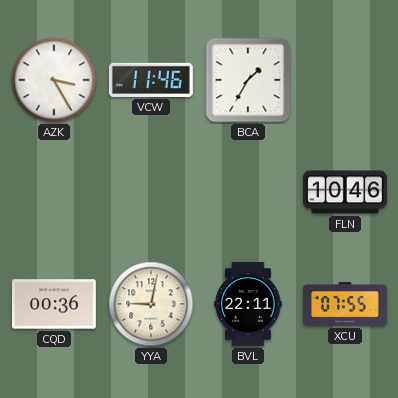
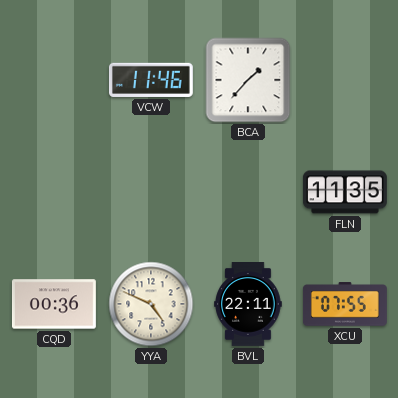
AZK: 3:25 -> none (54, 80)
BCA: 1:35 -> 1:37 (248, 80)
FLN: 10:46 -> 11:35 (345, 192)
YYA: 9:02 -> 4:49 (151, 304)
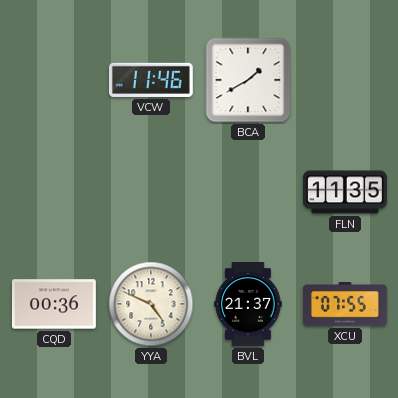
BCA: 1:37 -> 1:40 (248, 80)
BVL: 22:11 -> 21:37 (248, 305)
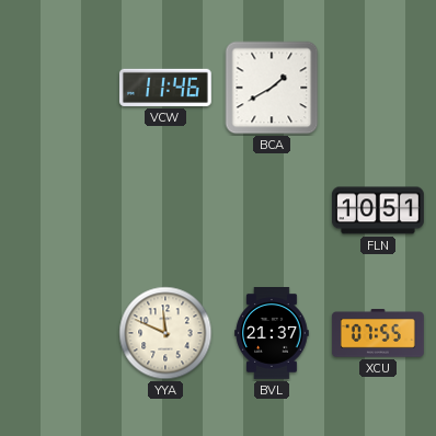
FLN: 11:35 -> 10:51 (378, 210)
CQD: 00:36 -> none (54, 304)
YYA: 4:49 -> 11:49 (165, 333)
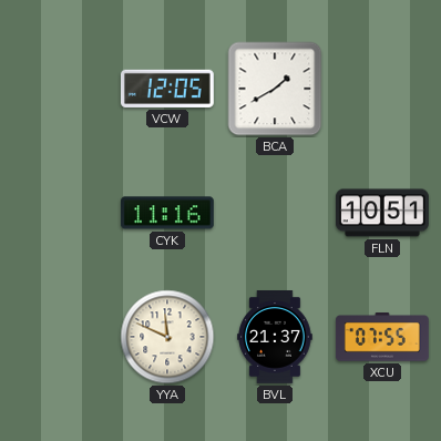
VCW: 11:46 -> 12:05 (167, 89)
CYK: none -> 11:16 (167, 213)
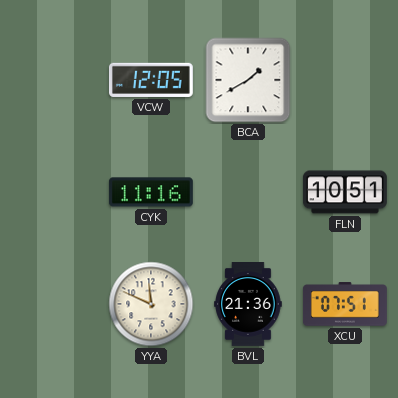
BVL: 21:37 -> 21:36 (248, 305)
XCU: 07:55 -> 07:51 (345, 304)
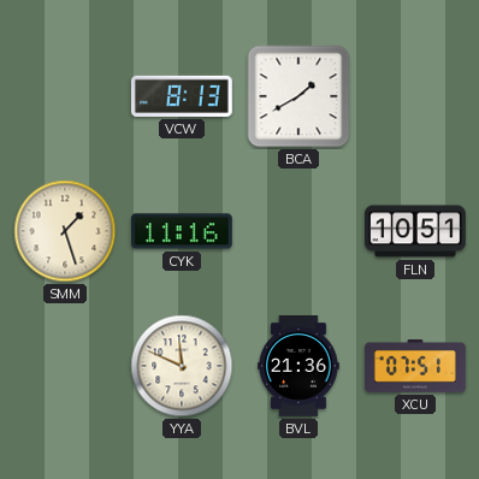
VCW: 12:05 -> 8:13 (182, 96)
SMM: none -> 1:27 (65, 231)
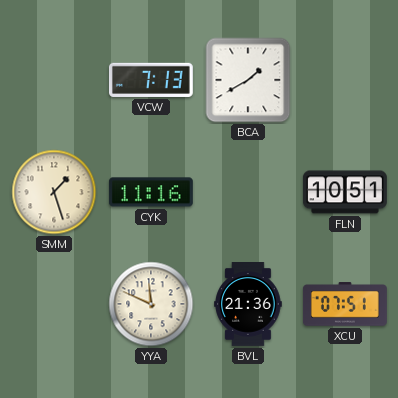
VCW: 8:13 -> 7:13 (151, 80)
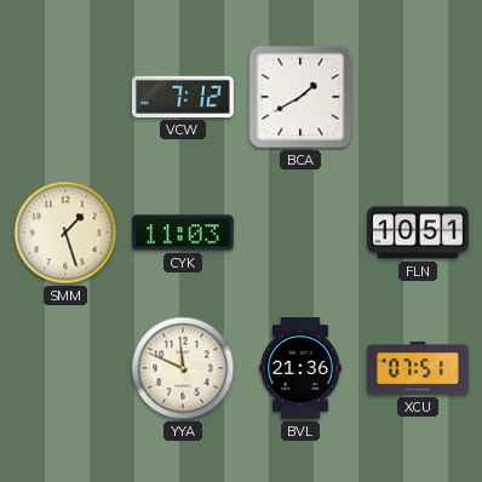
VCW: 7:13 -> 7:12 (183, 97)
CYK: 11:16 -> 11:03 (183, 233)
